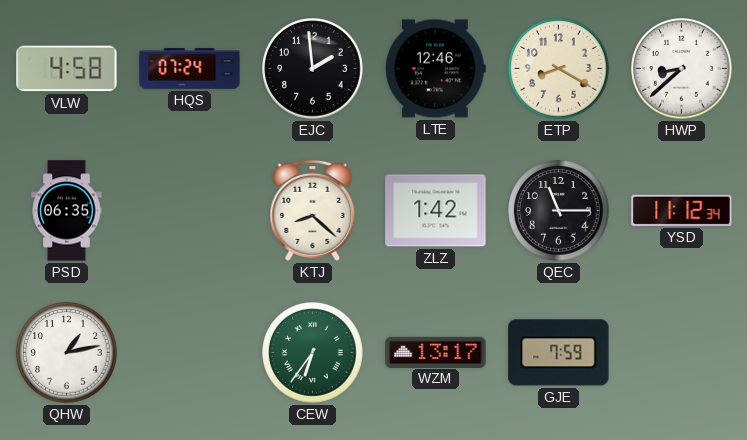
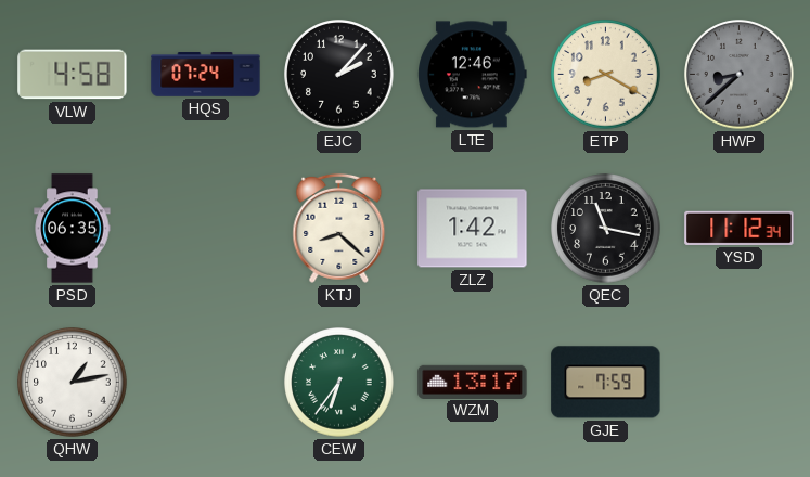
EJC: 1:59 -> 2:07 (339, 75)
HWP dial: white -> grey (740, 75)
QEC: 11:15 -> 11:17 (606, 229)
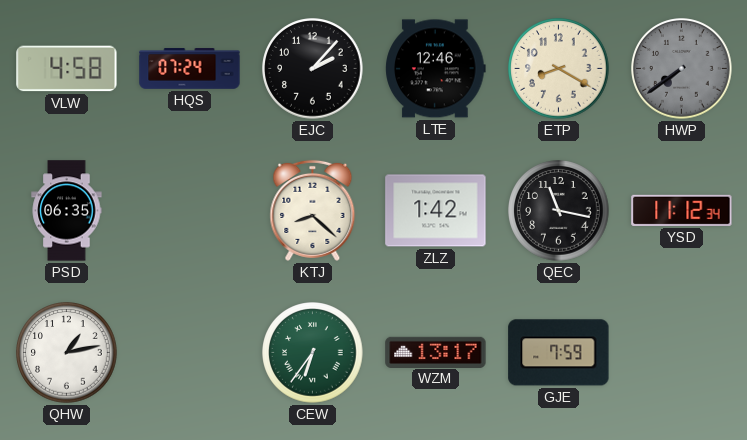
HWP: 8:38 -> 7:39 (682, 69)
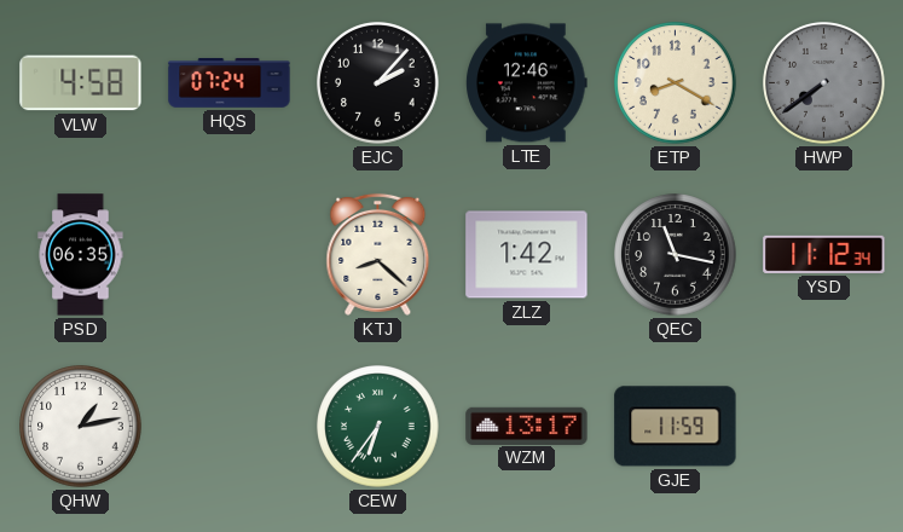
GJE: 7:59 -> 11:59 (676, 427)
